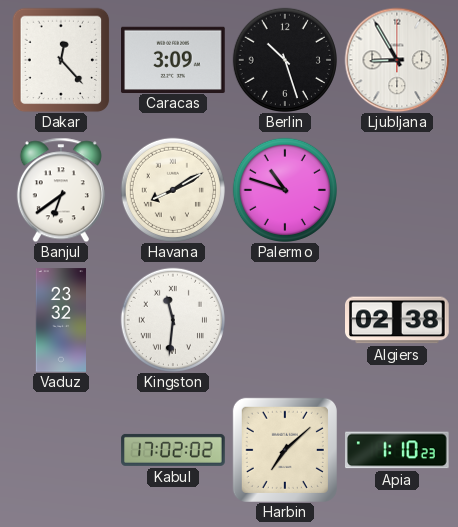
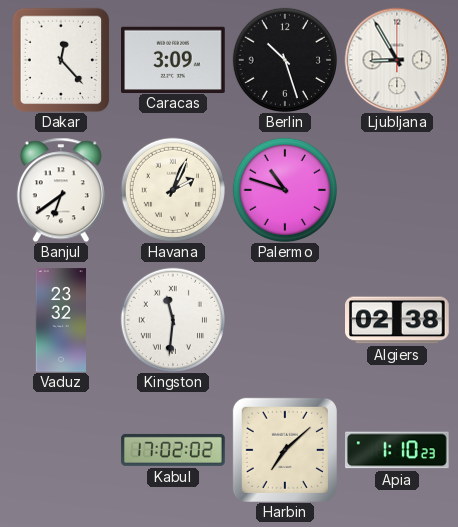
Havana: 8:10 -> 2:04 (173, 190)
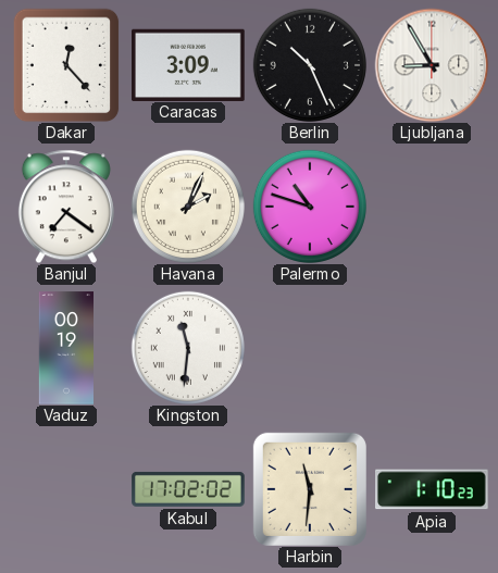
Berlin: 10:27 -> 10:26 (310, 65)
Banjul: 6:39 -> 7:21 (66, 207)
Vaduz: 23:32 -> 00:19 (66, 348)
Algiers: 02:38 -> none (398, 320)
Harbin: 7:08 -> 11:31 (310, 489)
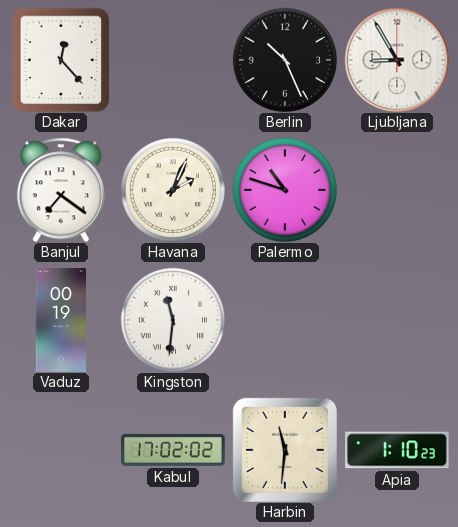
Caracas: 3:09 -> none (189, 64)
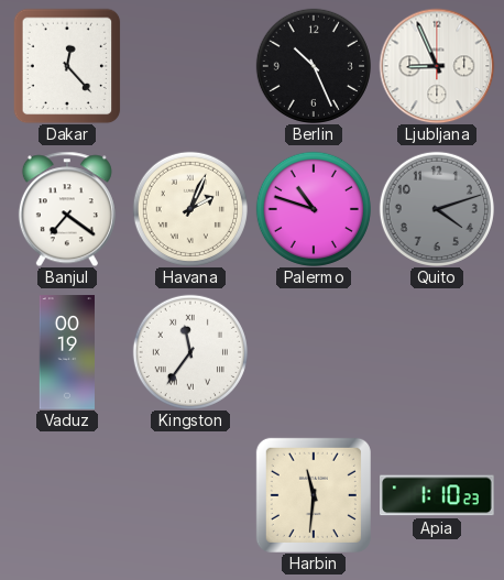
Ljubljana: 8:55 -> 8:56 (437, 66)
Quito: none -> 4:12 (437, 209)
Kingston: 11:31 -> 11:36 (190, 352)
Kabul: 17:02 -> none (173, 450)
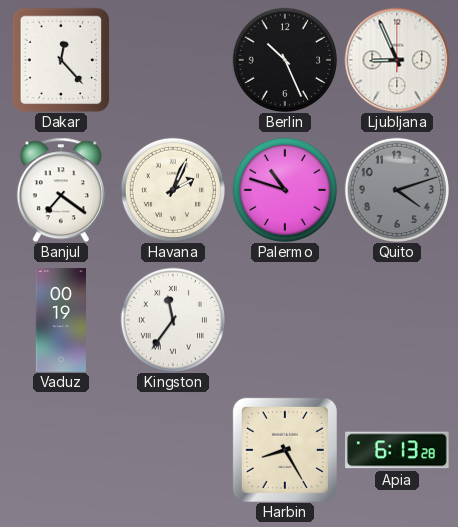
Harbin: 11:31 -> 8:25 (285, 450)
Apia: 1:10 -> 6:13 (398, 450)
